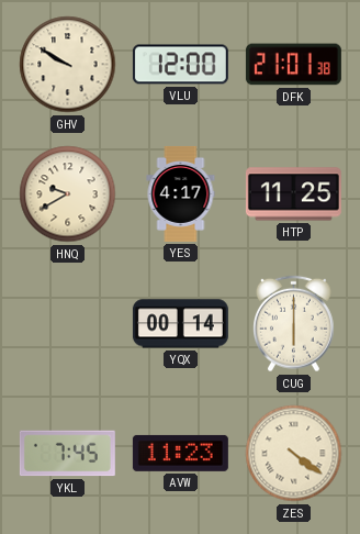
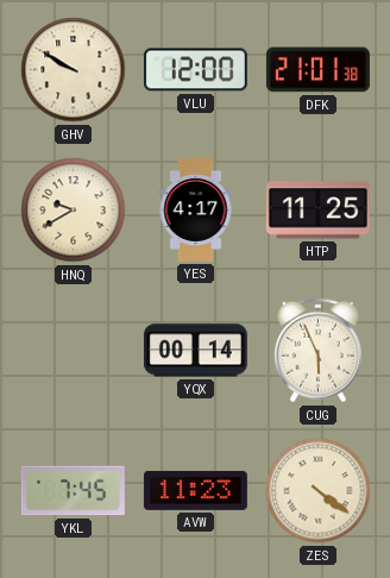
CUG: 6:00 -> 5:56 (319, 351)
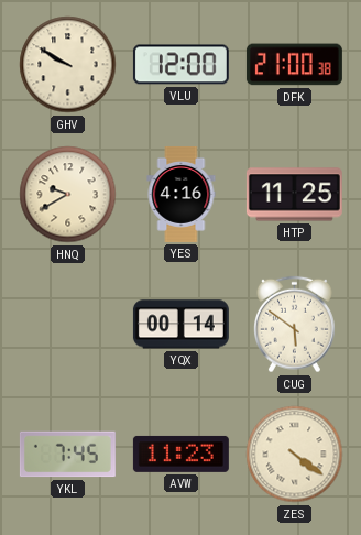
DFK: 21:01 -> 21:00 (294, 65)
YES: 4:17 -> 4:16 (182, 194)
CUG: 5:56 -> 5:51 (295, 325)
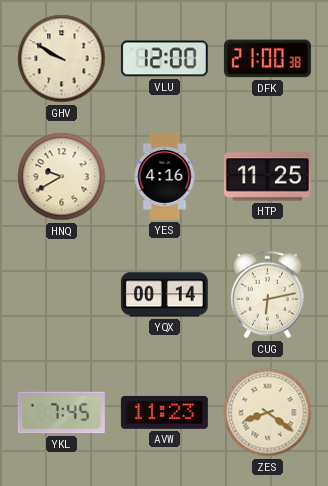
CUG: 5:51 -> 6:13 (268, 295)
ZES: 4:21 -> 8:21 (268, 413)
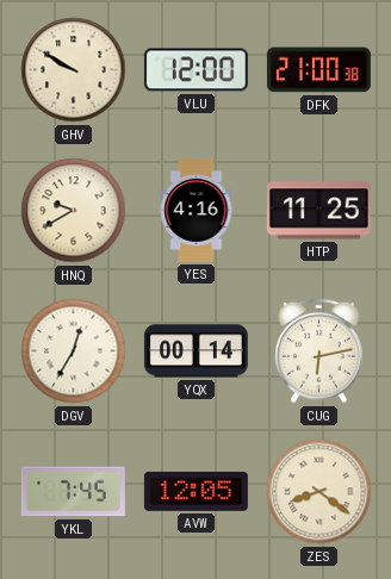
DGV: none -> 12:35 (74, 351)
AVW: 11:23 -> 12:05 (195, 491)
